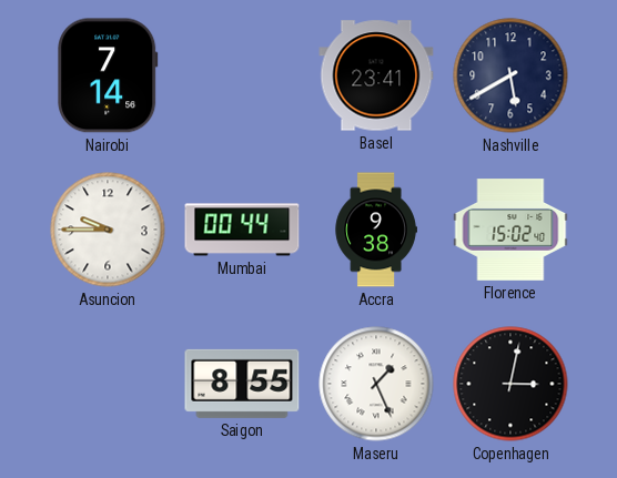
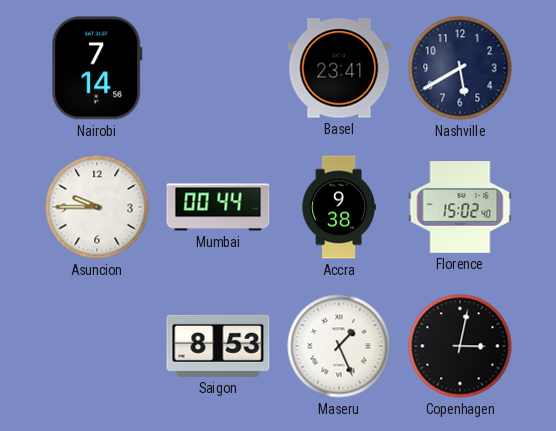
Saigon: 8:55 -> 8:53 (218, 346)
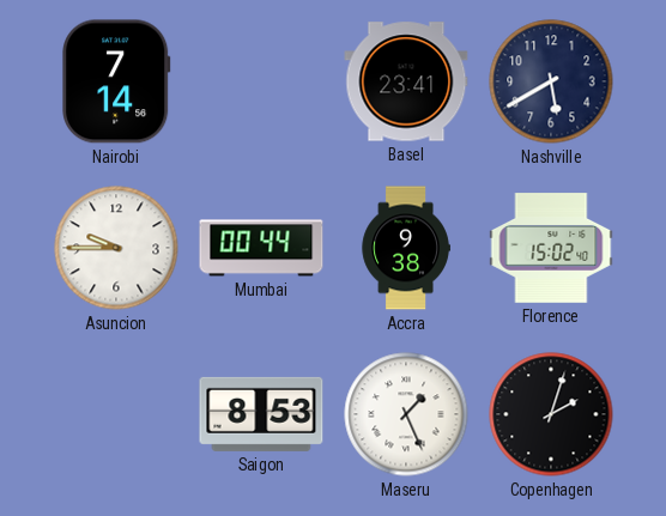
Copenhagen: 3:02 -> 2:03 (551, 414)
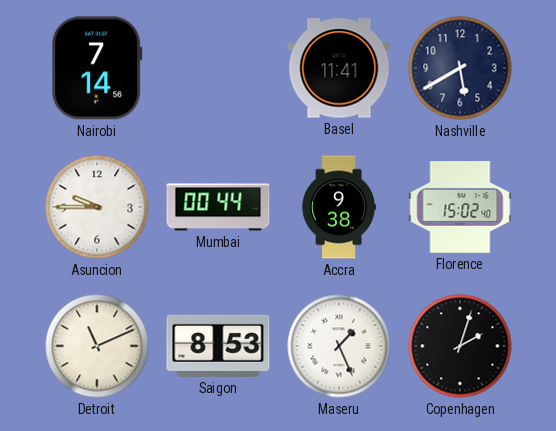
Basel: 23:41 -> 11:41 (339, 68)
Detroit: none -> 11:11 (97, 346)
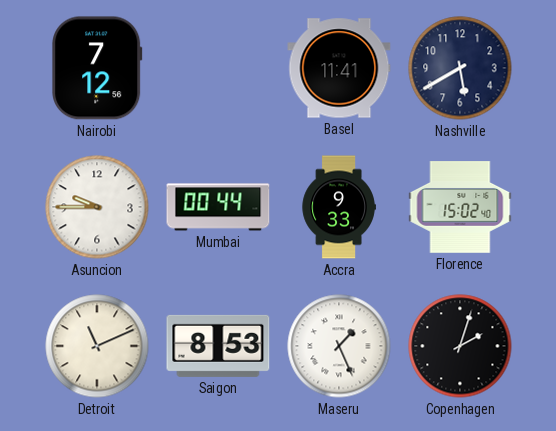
Nairobi: 7:14 -> 7:12 (97, 68)
Accra: 9:38 -> 9:33 (339, 207)
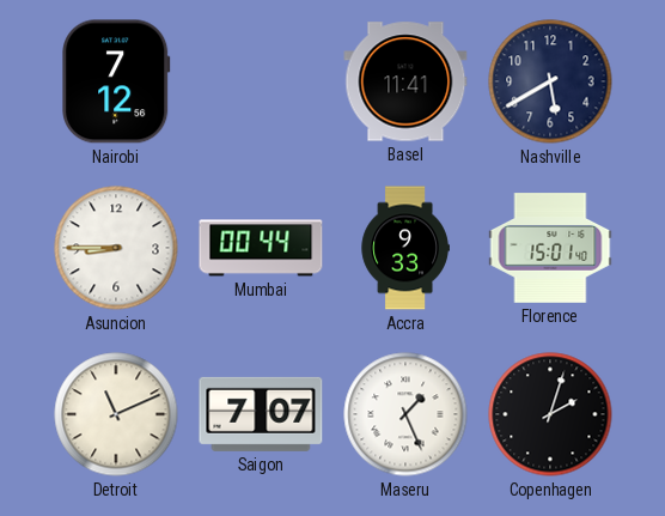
Asuncion: 9:45 -> 8:45 (116, 248)
Florence: 15:02 -> 15:01 (550, 248)
Saigon: 8:53 -> 7:07 (261, 414)
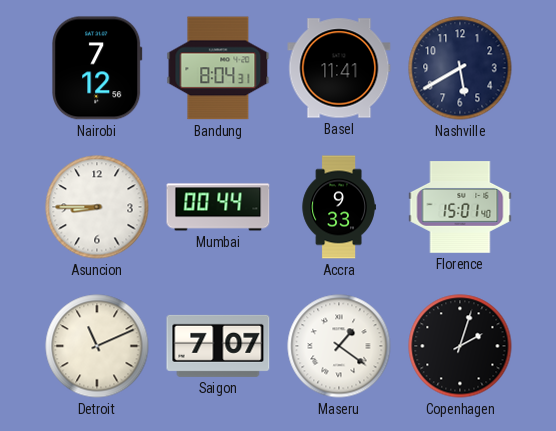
Bandung: none -> 8:04 (218, 68)
Maseru: 1:26 -> 1:21 (339, 346)
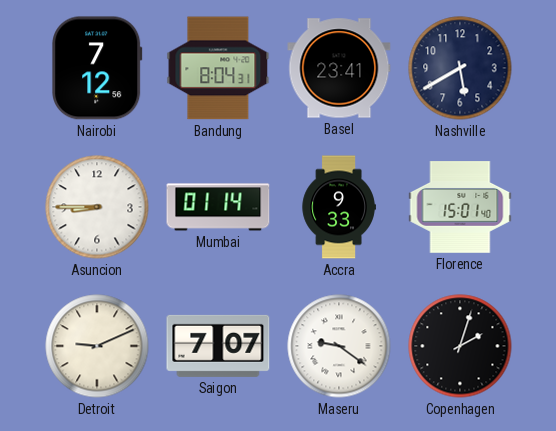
Basel: 11:41 -> 23:41 (339, 68)
Mumbai: 00:44 -> 01:14 (218, 207)
Detroit: 11:11 -> 9:11 (97, 346)
Maseru: 1:21 -> 9:21 (339, 346)
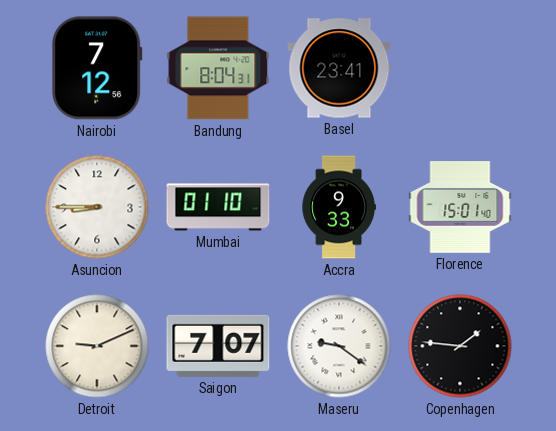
Nashville: 5:40 -> none (460, 68)
Mumbai: 01:14 -> 01:10 (218, 207)
Copenhagen: 2:03 -> 1:46 (460, 346)
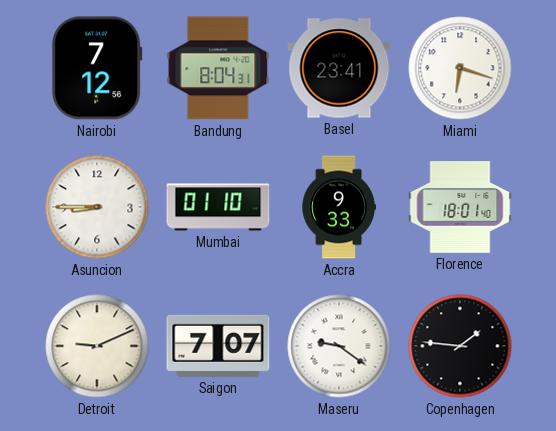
Miami: none -> 6:18 (460, 68)
Florence: 15:01 -> 18:01 (460, 207)
